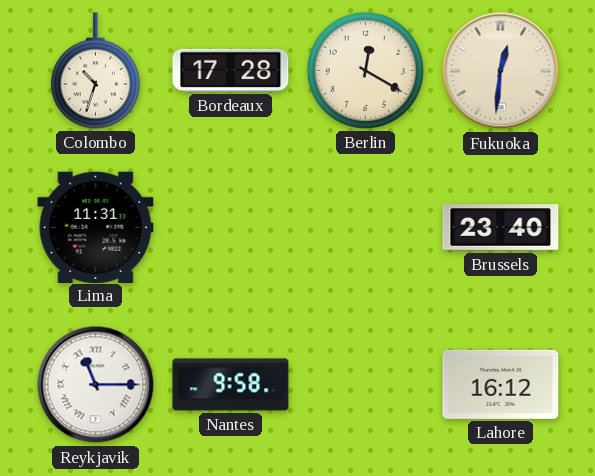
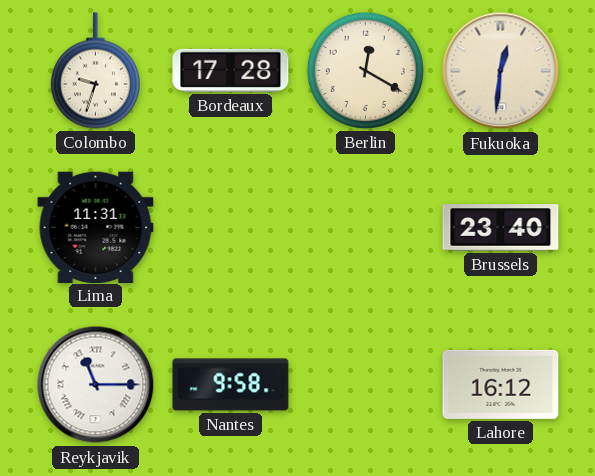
Colombo: 10:33 -> 9:33 (95, 71)
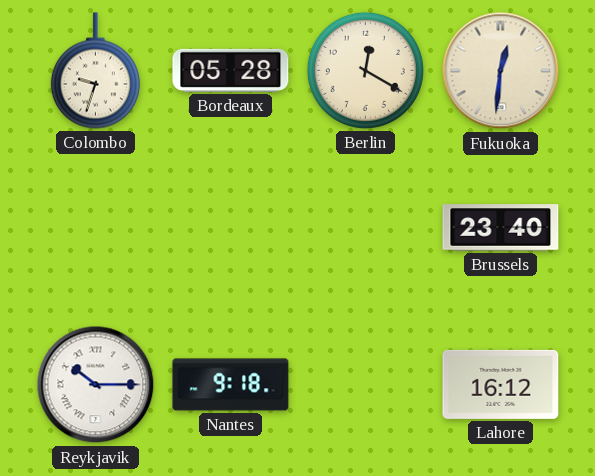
Bordeaux: 17:28 -> 05:28 (231, 70)
Lima: 11:31 -> none (96, 227)
Reykjavik: 11:15 -> 10:15 (96, 385)
Nantes: 9:58 -> 9:18 (231, 385)
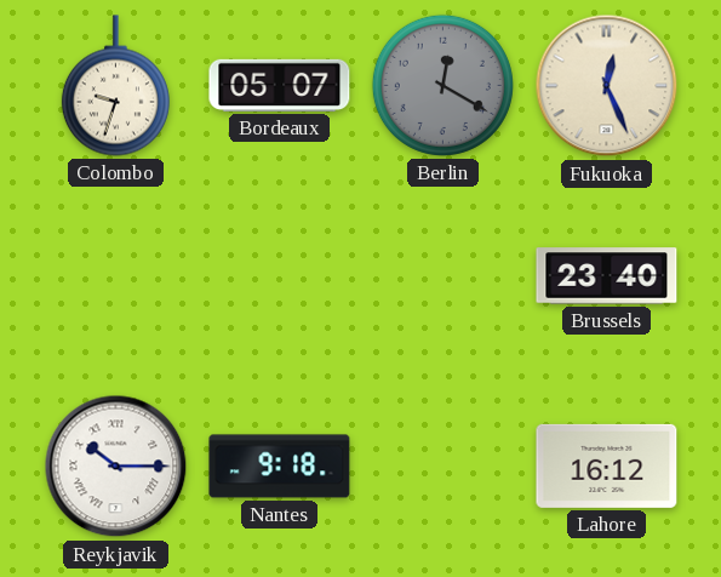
Bordeaux: 05:28 -> 05:07 (280, 85)
Berlin dial: cream -> grey (442, 85)
Fukuoka: 12:31 -> 12:26 (607, 86)
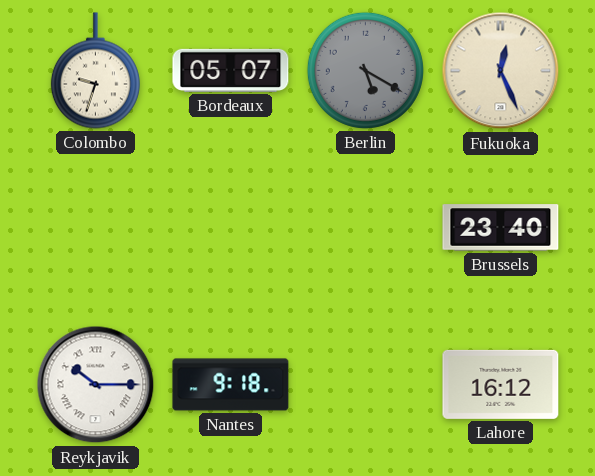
Berlin: 12:20 -> 5:20 (365, 70)
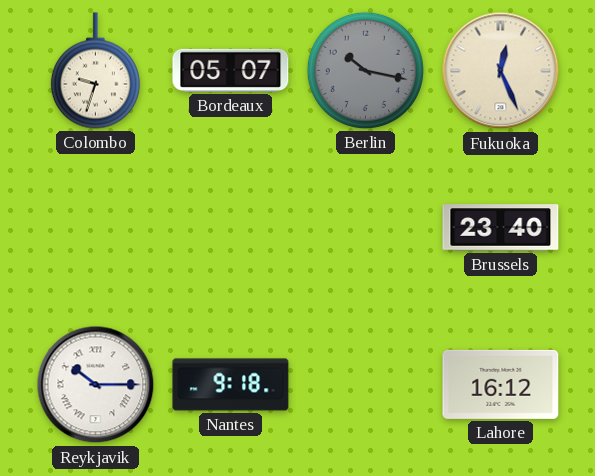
Berlin: 5:20 -> 10:17 (365, 70)
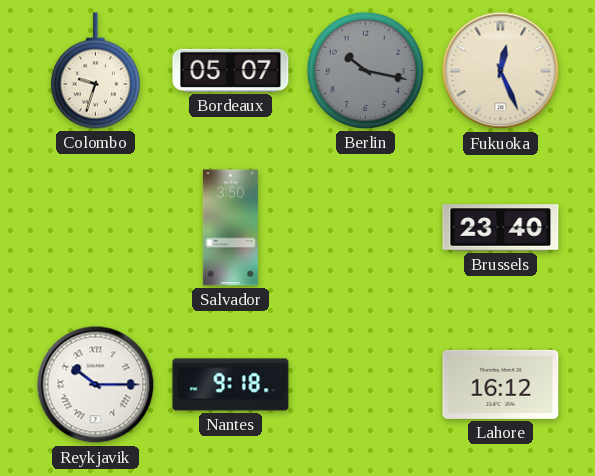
Salvador: none -> 3:50 (230, 228)
